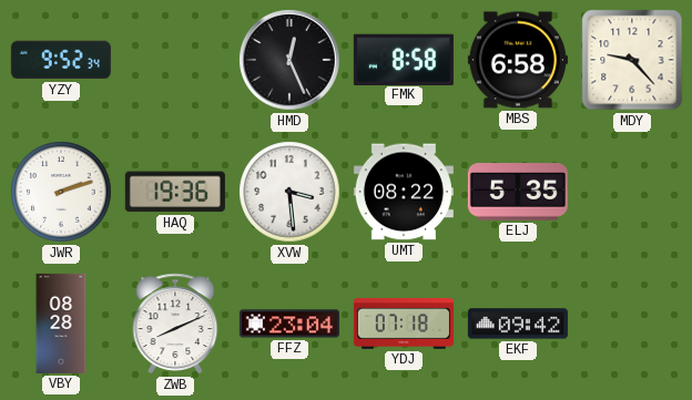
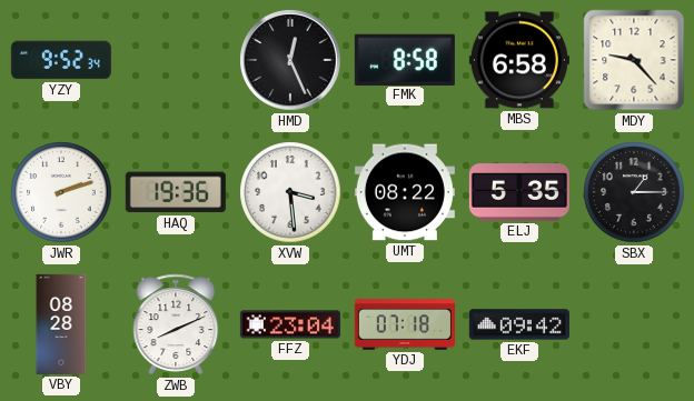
SBX: none -> 1:15 (634, 192)
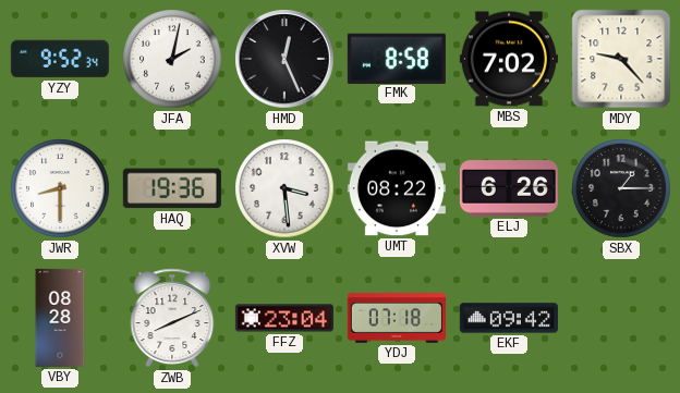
JFA: none -> 2:02 (172, 59)
MBS: 6:58 -> 7:02 (509, 59)
JWR: 2:12 -> 8:30 (60, 188)
ELJ: 5:35 -> 6:26 (509, 188)
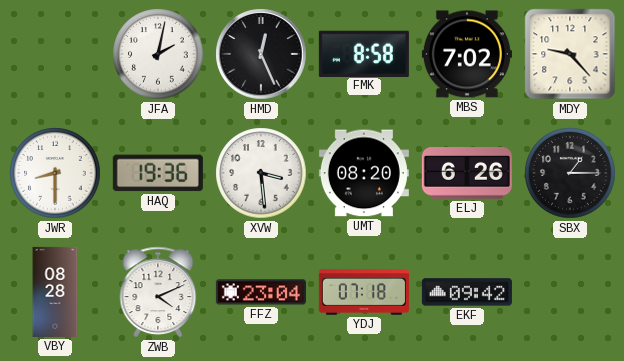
YZY: 9:52 -> none (60, 59)
UMT: 08:22 -> 08:20 (364, 173)
ZWB: 8:11 -> 4:11 (158, 292)
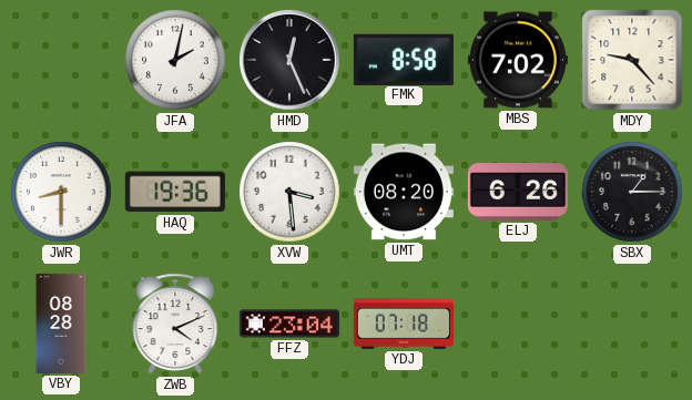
EKF: 09:42 -> none (467, 292)
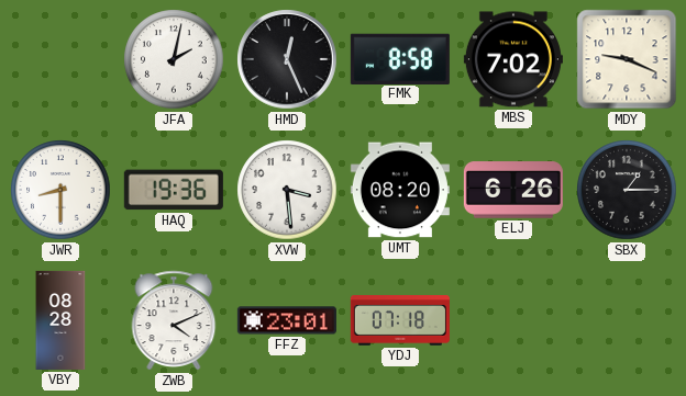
MDY: 9:23 -> 9:19 (627, 59)
FFZ: 23:04 -> 23:01 (287, 320)
